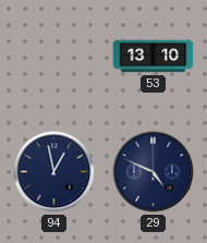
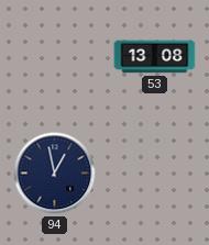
53: 13:10 -> 13:08 (155, 57)
29: 4:49 -> none (154, 172)
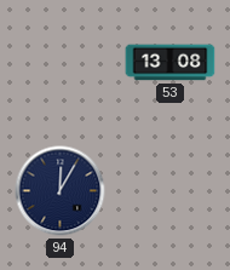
94: 12:58 -> 12:05 (61, 191)
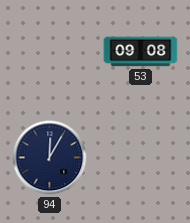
53: 13:08 -> 09:08 (141, 52)
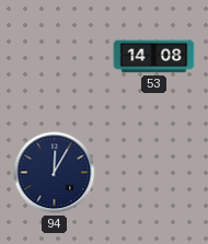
53: 09:08 -> 14:08 (154, 57)
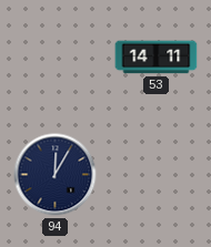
53: 14:08 -> 14:11 (157, 58)
